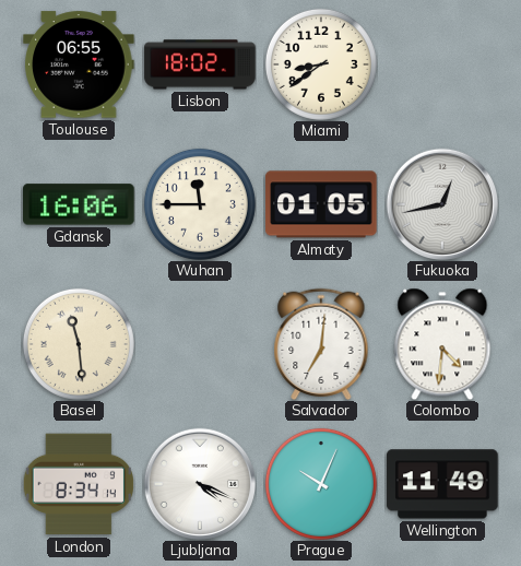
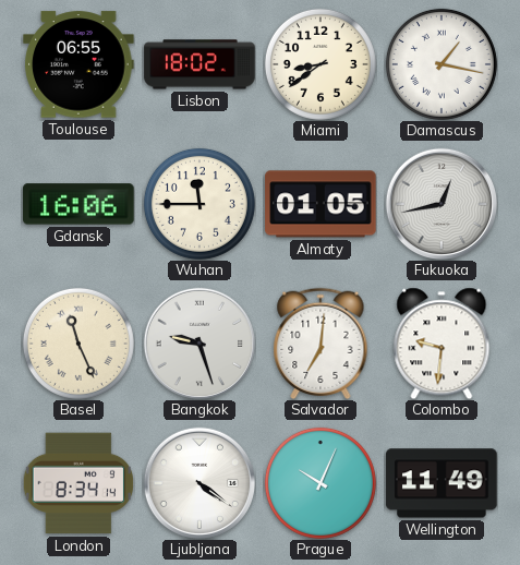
Damascus: none -> 1:17 (442, 64)
Basel: 11:29 -> 11:26 (78, 344)
Bangkok: none -> 9:27 (198, 342)
Colombo: 4:31 -> 9:31 (442, 344)
Ljubljana: 4:19 -> 4:21 (198, 482)
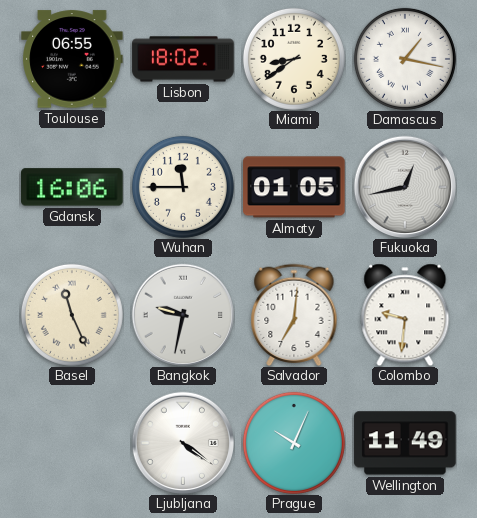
Bangkok: 9:27 -> 9:32 (182, 314)
London: 8:34 -> none (78, 483)
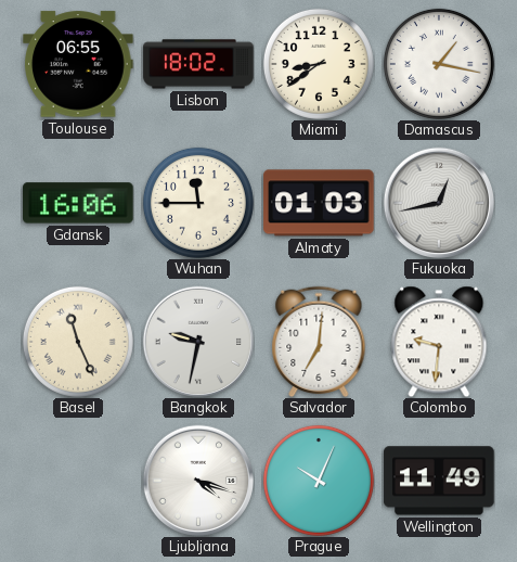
Almaty: 01:05 -> 01:03 (319, 203)
Ljubljana: 4:21 -> 4:18 (197, 480)
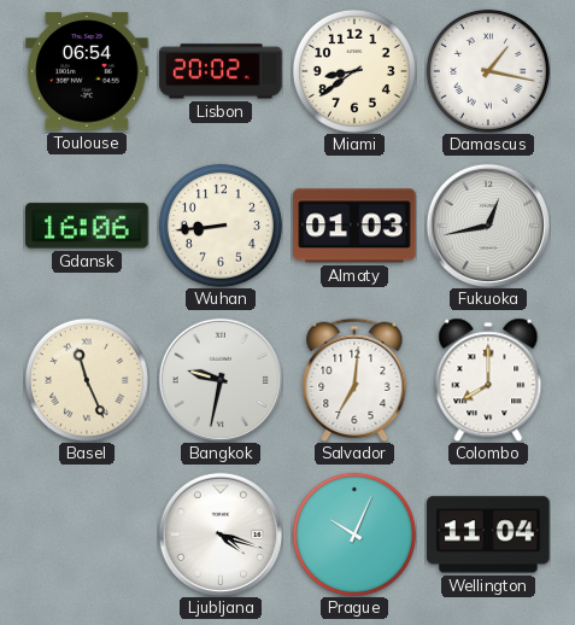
Toulouse: 06:55 -> 06:54 (87, 71)
Lisbon: 18:02 -> 20:02 (221, 71)
Wuhan: 11:45 -> 8:44 (221, 226)
Colombo: 9:31 -> 8:00 (488, 380)
Wellington: 11:49 -> 11:04 (488, 535)
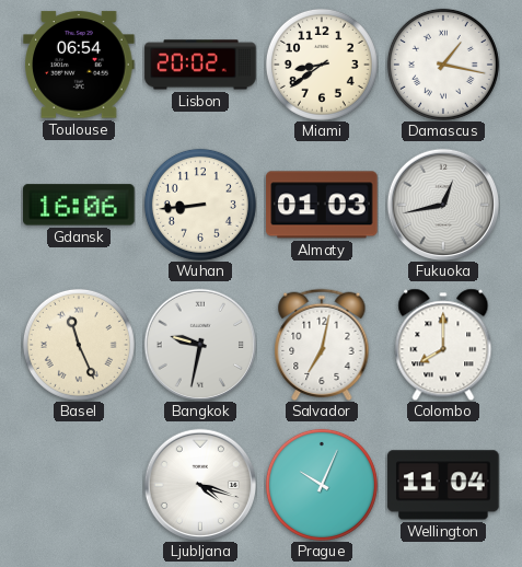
Salvador: 7:01 -> 7:02 (322, 345)
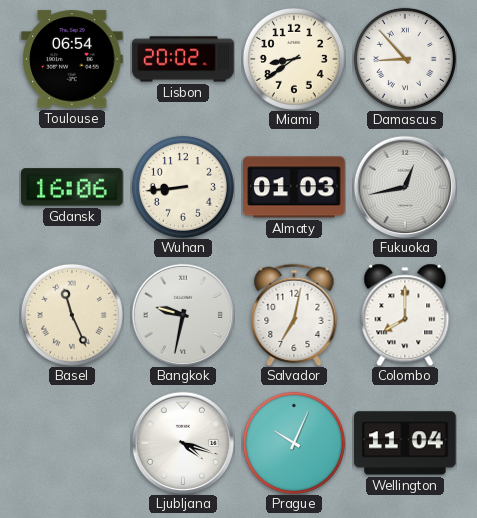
Damascus: 1:17 -> 8:53 (405, 59)
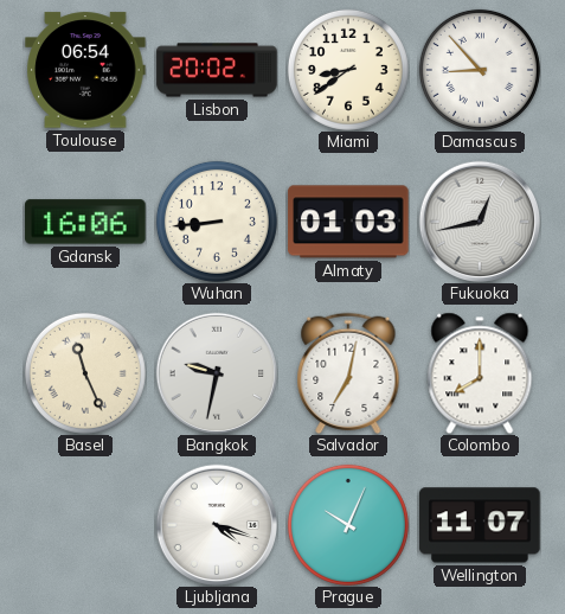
Wellington: 11:04 -> 11:07 (480, 525)
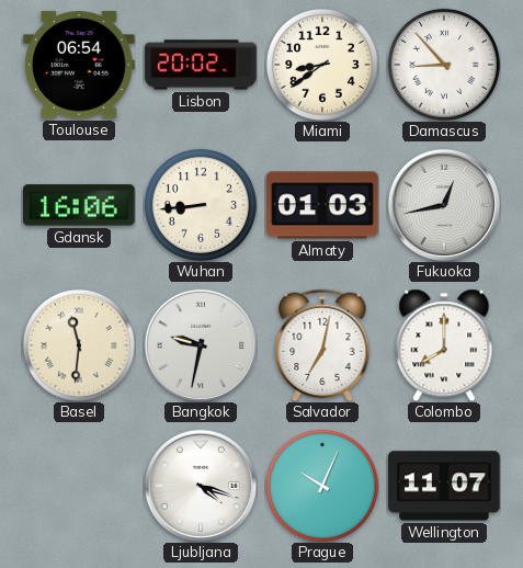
Basel: 11:26 -> 11:31 (79, 345)
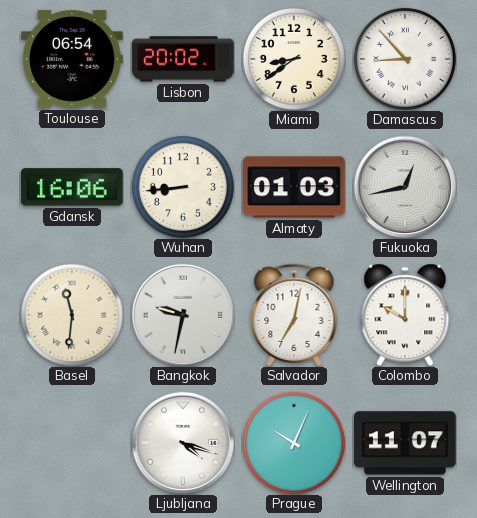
Colombo: 8:00 -> 10:00 (405, 315)
